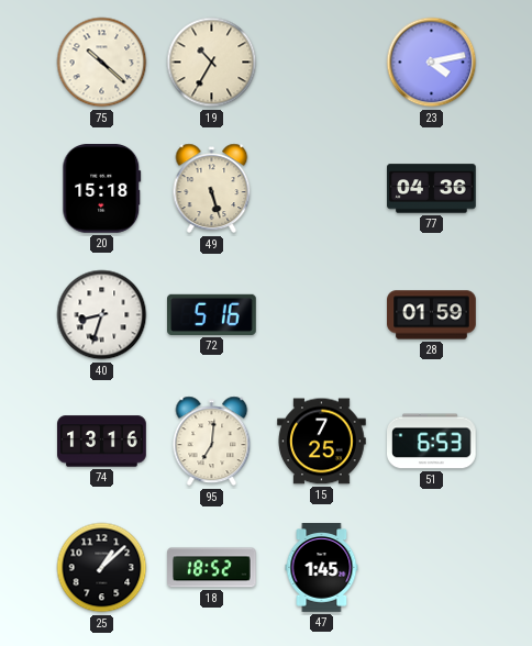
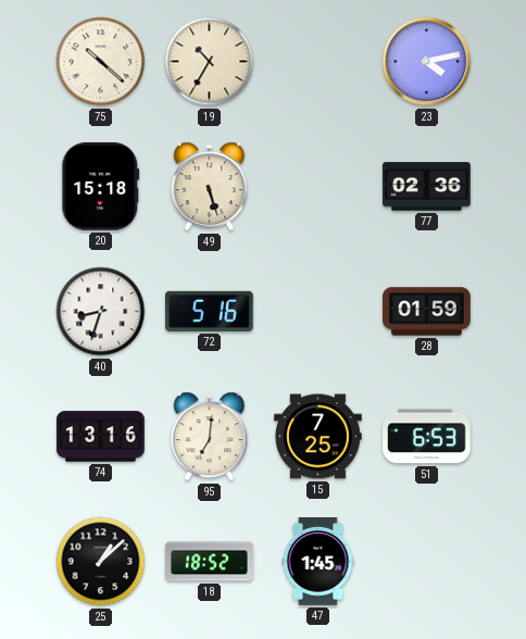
77: 04:36 -> 02:36 (427, 187)
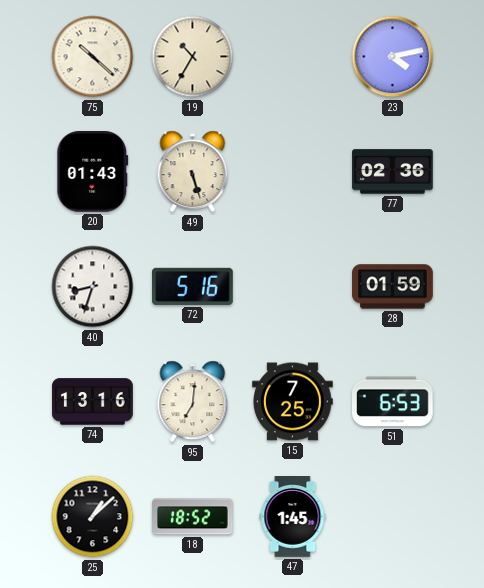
20: 15:18 -> 01:43 (93, 172)
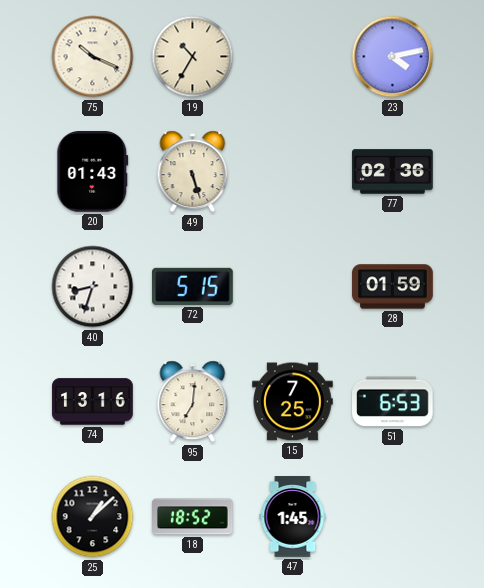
75: 10:22 -> 10:19 (93, 57)
72: 5:16 -> 5:15 (193, 286)
